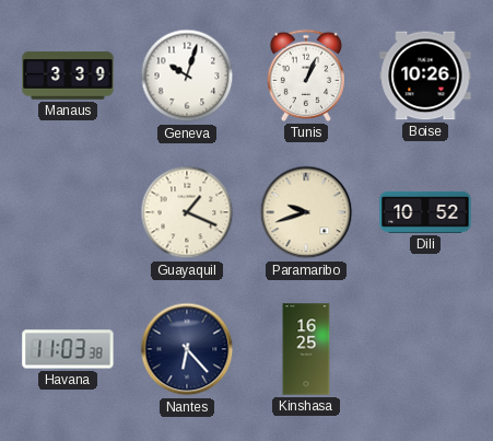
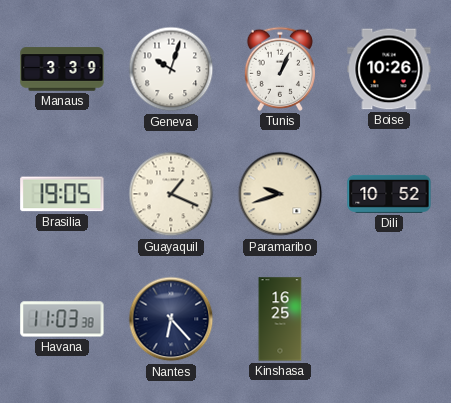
Brasilia: none -> 19:05 (62, 194)
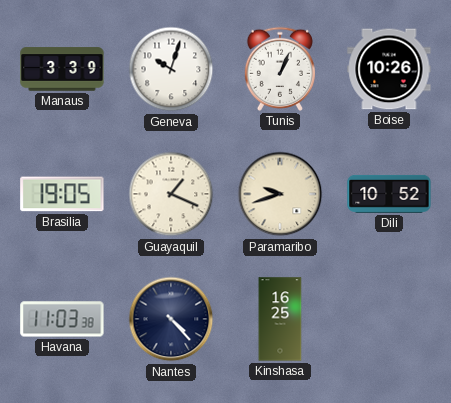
Nantes: 6:23 -> 4:23 (171, 319)
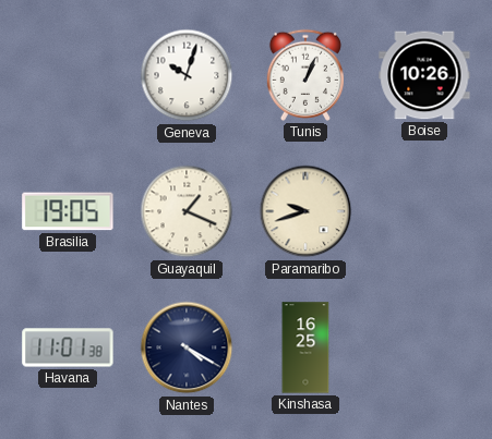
Manaus: 3:39 -> none (62, 69)
Dili: 10:52 -> none (389, 194)
Havana: 11:03 -> 11:01 (68, 347)
Nantes: 4:23 -> 4:20 (187, 347)
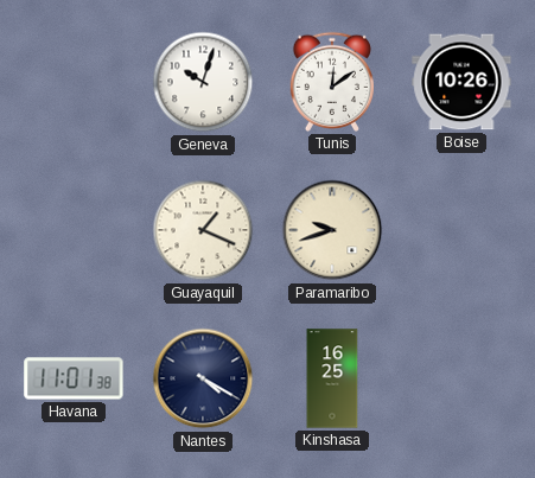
Tunis: 1:04 -> 12:09 (331, 82)
Brasilia: 19:05 -> none (68, 211)
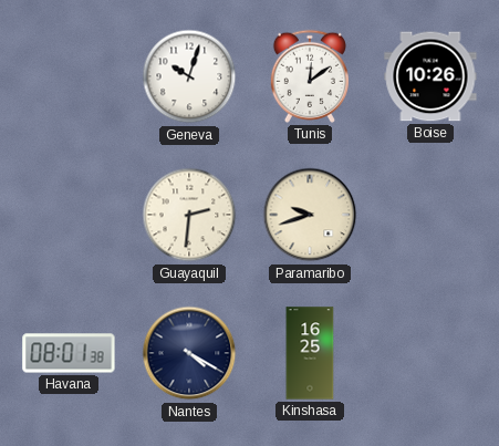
Guayaquil: 1:19 -> 2:31 (189, 215)
Havana: 11:01 -> 08:01 (69, 353)
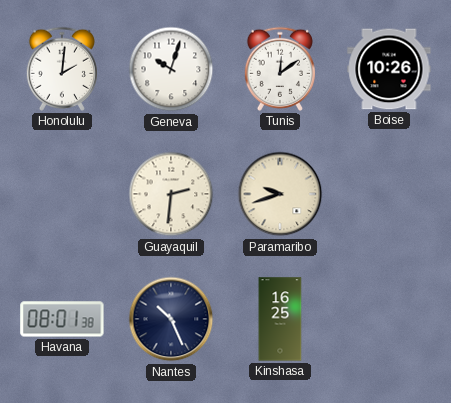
Honolulu: none -> 2:01 (61, 69)
Nantes: 4:20 -> 10:26 (171, 319)
